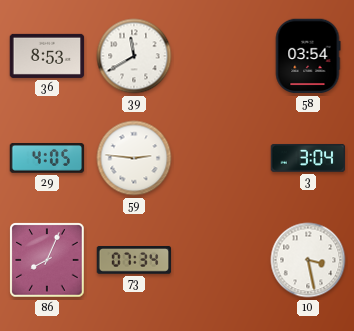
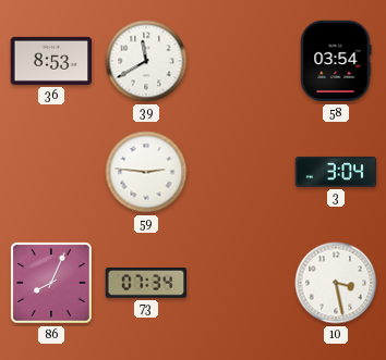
29: 4:05 -> none (47, 159)
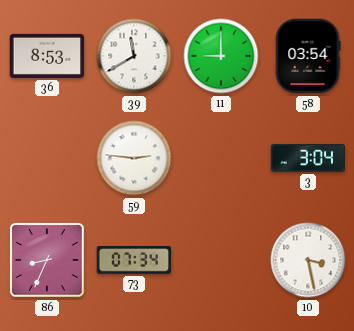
11: none -> 9:00 (221, 56)
86: 8:04 -> 8:34 (47, 260)
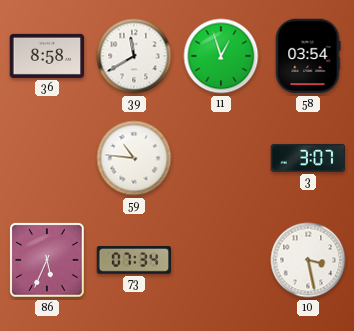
36: 8:53 -> 8:58 (47, 56)
11: 9:00 -> 12:57 (221, 56)
59: 2:46 -> 10:46 (134, 158)
3: 3:04 -> 3:07 (308, 158)
86: 8:34 -> 5:34 (47, 260)
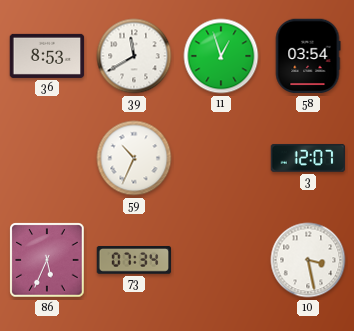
36: 8:58 -> 8:53 (47, 56)
59: 10:46 -> 10:34 (134, 158)
3: 3:07 -> 12:07 (308, 158)
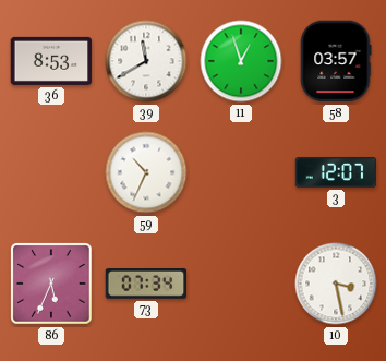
58: 03:54 -> 03:57 (336, 61)
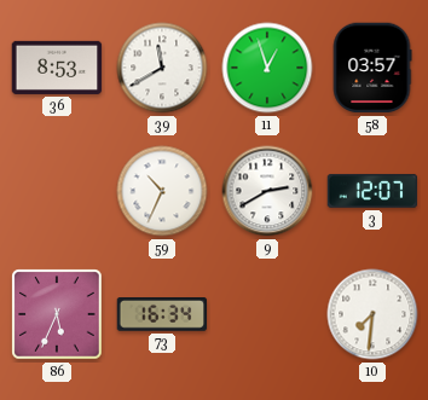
9: none -> 2:40 (267, 191)
73: 07:34 -> 16:34 (162, 315)
10: 3:28 -> 7:31 (372, 314)
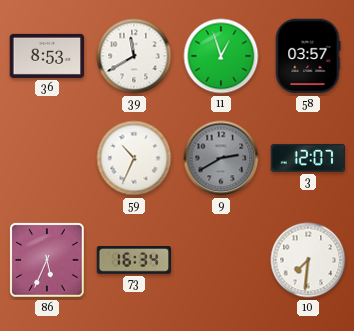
9 dial: white -> grey (221, 158)
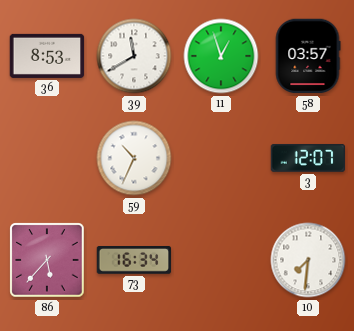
9: 2:40 -> none (221, 158)
86: 5:34 -> 5:37 (47, 260)
